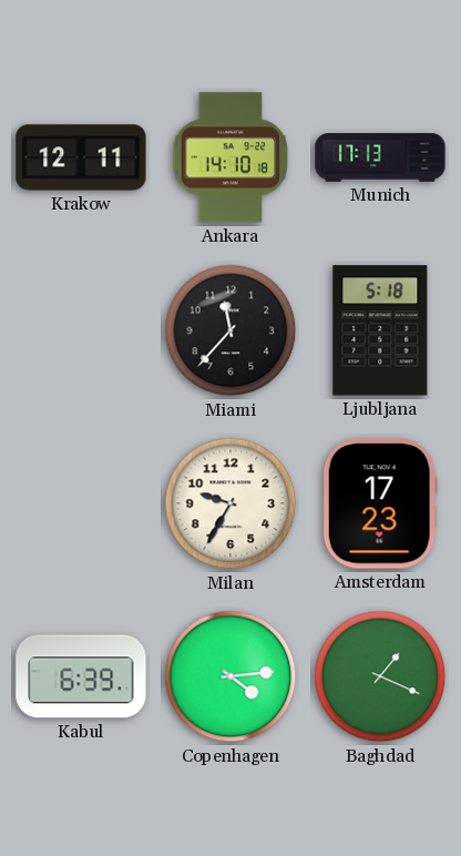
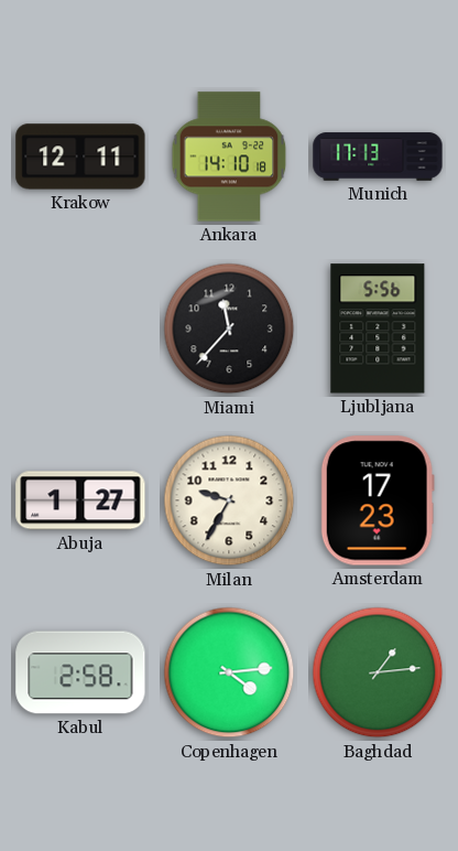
Ljubljana: 5:18 -> 5:56 (378, 328)
Abuja: none -> 1:27 (80, 500)
Kabul: 6:39 -> 2:58 (80, 672)
Baghdad: 1:19 -> 1:14 (378, 672)
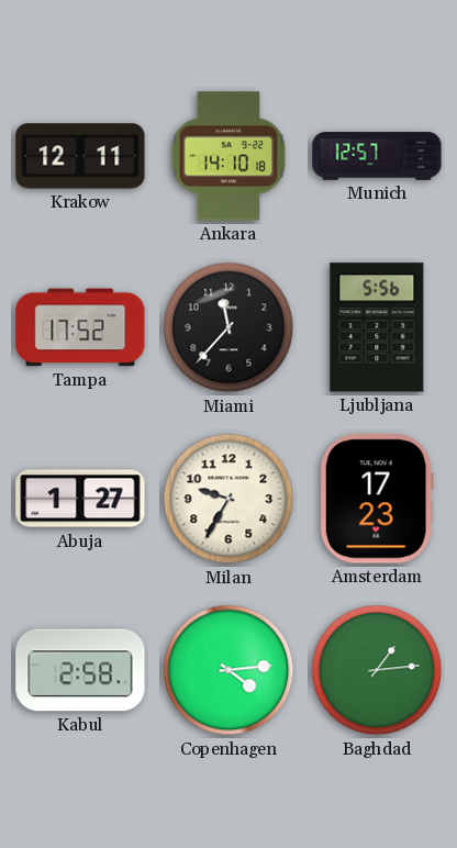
Munich: 17:13 -> 12:57 (377, 156)
Tampa: none -> 17:52 (80, 327)
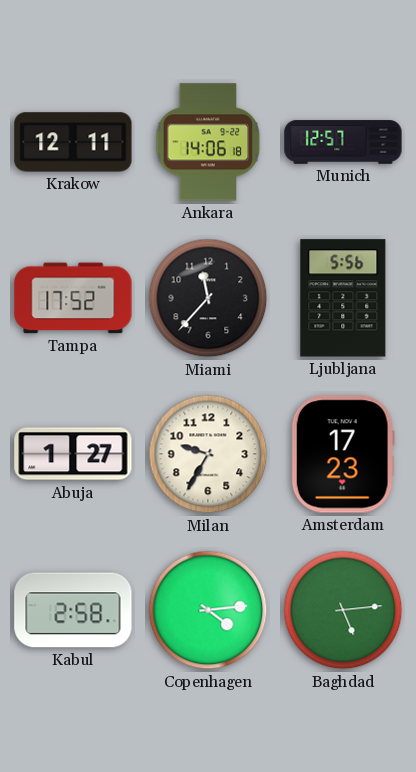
Ankara: 14:10 -> 14:06 (208, 142)
Baghdad: 1:14 -> 5:14 (343, 610)
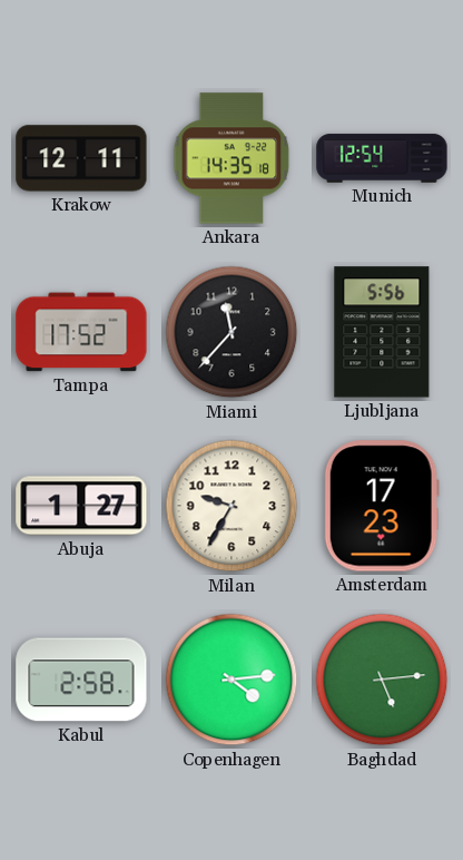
Ankara: 14:06 -> 14:35 (231, 158)
Munich: 12:57 -> 12:54 (382, 158)
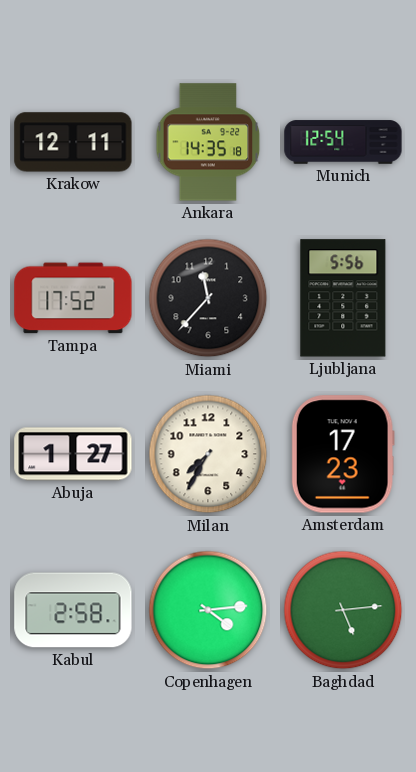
Milan: 9:35 -> 7:35 (208, 454)
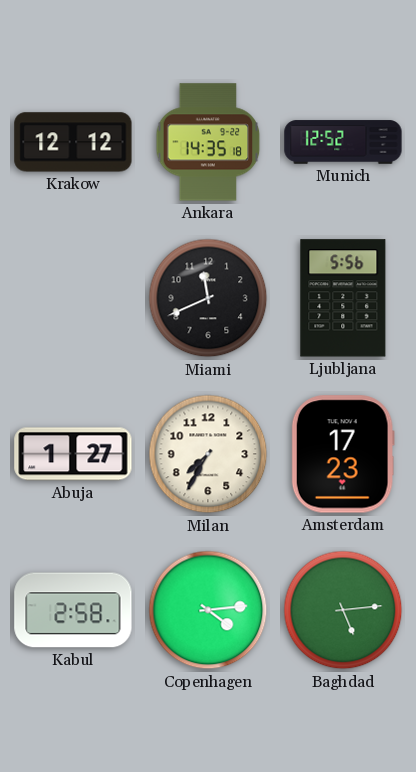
Krakow: 12:11 -> 12:12 (73, 142)
Munich: 12:54 -> 12:52 (343, 142)
Tampa: 17:52 -> none (73, 298)
Miami: 11:37 -> 11:41 (208, 298)
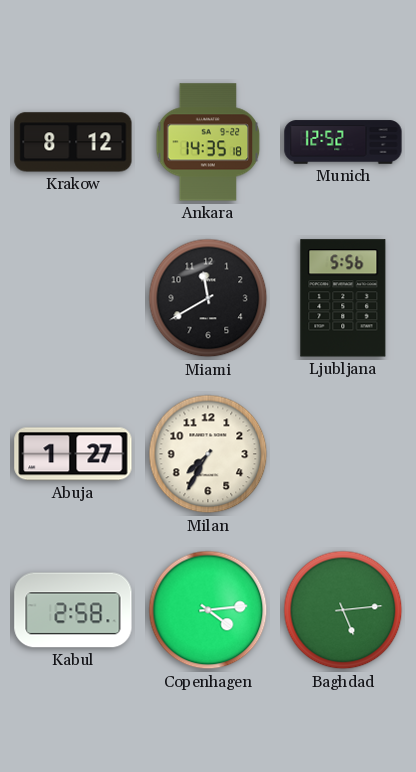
Krakow: 12:12 -> 8:12 (73, 142)
Miami: 11:41 -> 11:40 (208, 298)
Amsterdam: 17:23 -> none (343, 454)
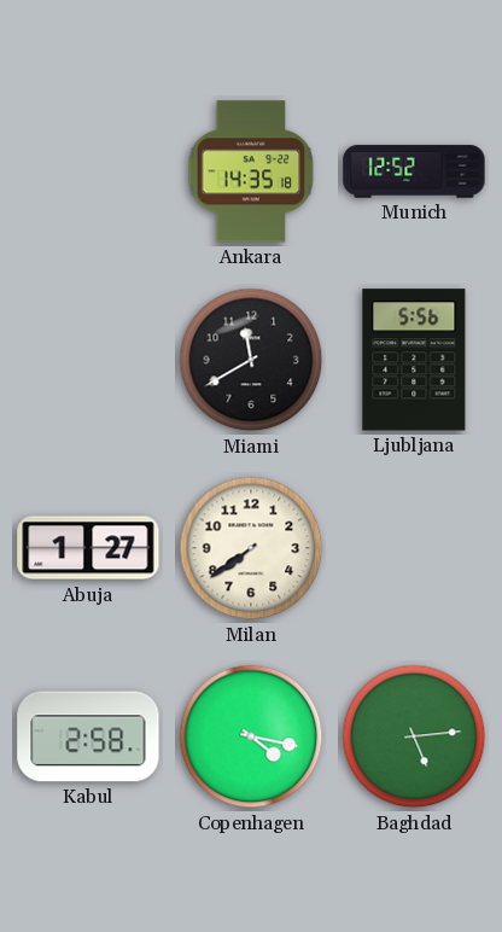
Krakow: 8:12 -> none (73, 142)
Milan: 7:35 -> 7:39 (251, 548)
Copenhagen: 4:14 -> 4:17 (251, 736)
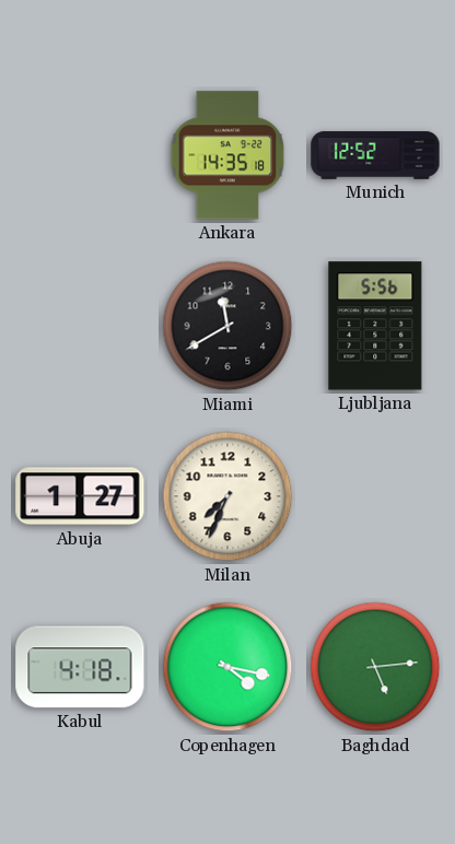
Milan: 7:39 -> 7:34 (227, 496)
Kabul: 2:58 -> 4:18 (80, 667)
